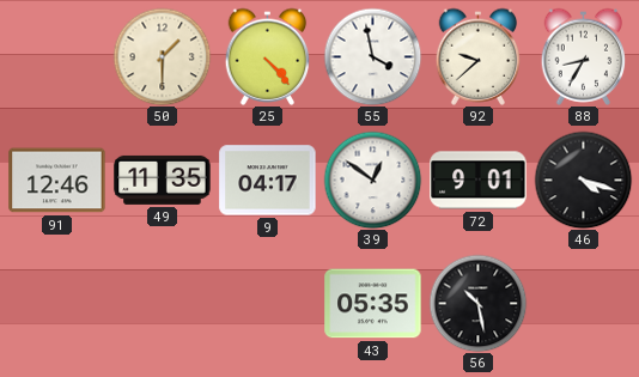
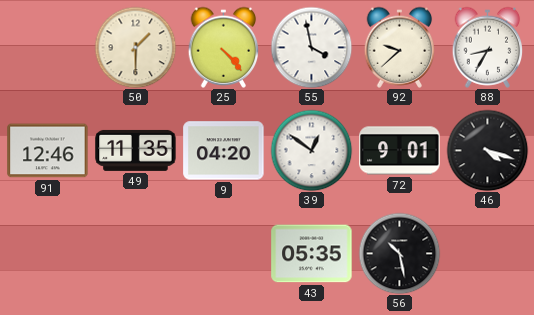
9: 04:17 -> 04:20 (224, 151)
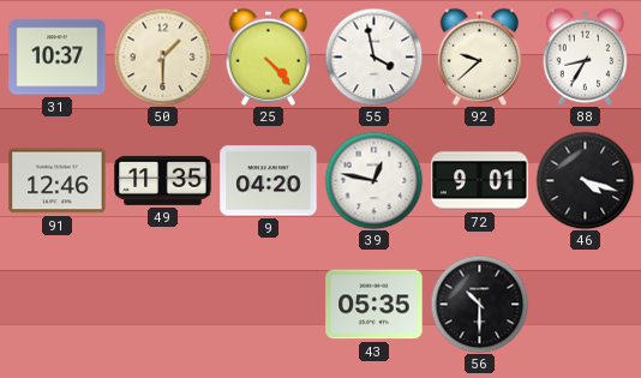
31: none -> 10:37 (58, 58)
39: 12:51 -> 12:47 (373, 180)
56: 10:28 -> 10:30 (479, 304)
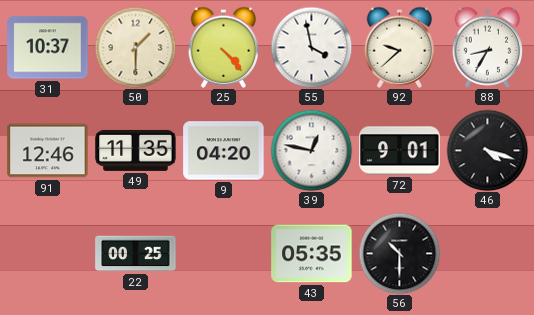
22: none -> 00:25 (136, 254)
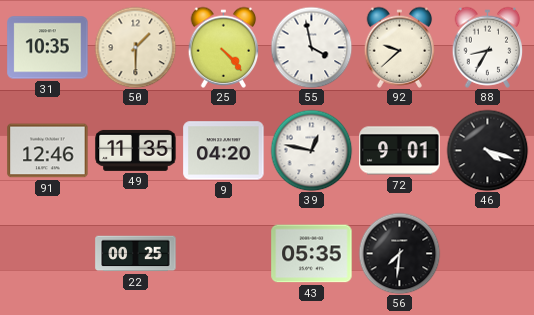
31: 10:37 -> 10:35 (48, 48)
56: 10:30 -> 7:31 (399, 253)
